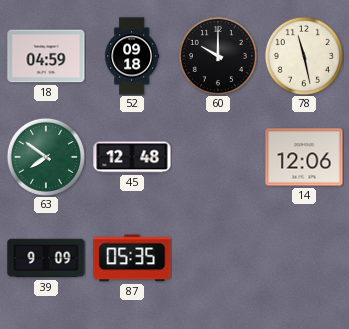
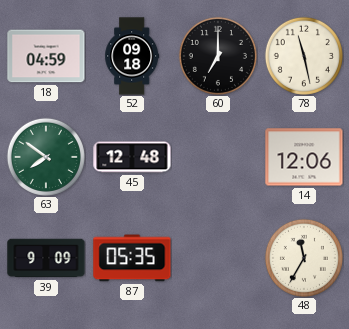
60: 10:00 -> 7:00 (218, 56)
48: none -> 11:35 (304, 258)
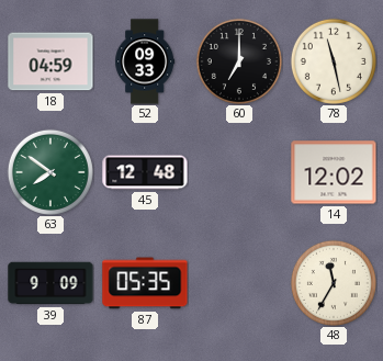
52: 09:18 -> 09:33 (145, 61)
14: 12:06 -> 12:02 (334, 172)
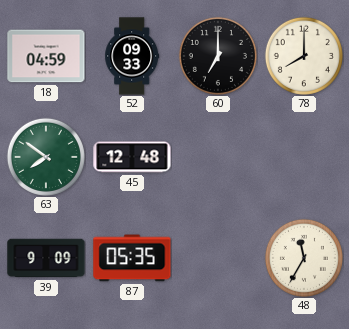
78: 11:28 -> 8:00 (304, 56)
14: 12:02 -> none (334, 172)
